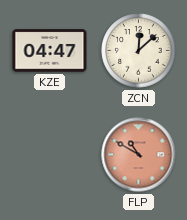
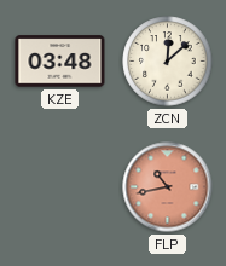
KZE: 04:47 -> 03:48 (60, 62)
FLP: 10:50 -> 10:43 (168, 187)
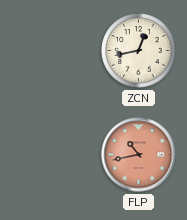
KZE: 03:48 -> none (60, 62)
ZCN: 12:08 -> 12:43 (139, 51)
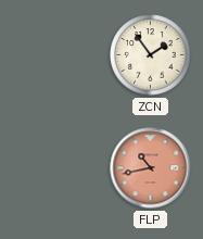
ZCN: 12:43 -> 1:54 (151, 55)
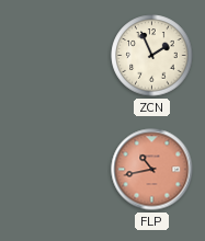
ZCN: 1:54 -> 1:56 (152, 56)
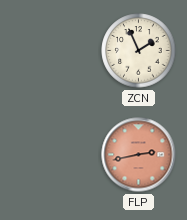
FLP: 10:43 -> 2:43 (139, 155)
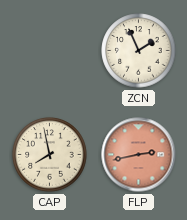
CAP: none -> 7:58 (50, 155)
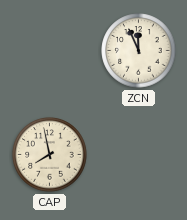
ZCN: 1:56 -> 11:56 (139, 51)
FLP: 2:43 -> none (139, 155)
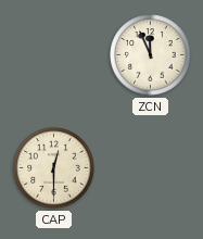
CAP: 7:58 -> 12:30 (54, 168)
